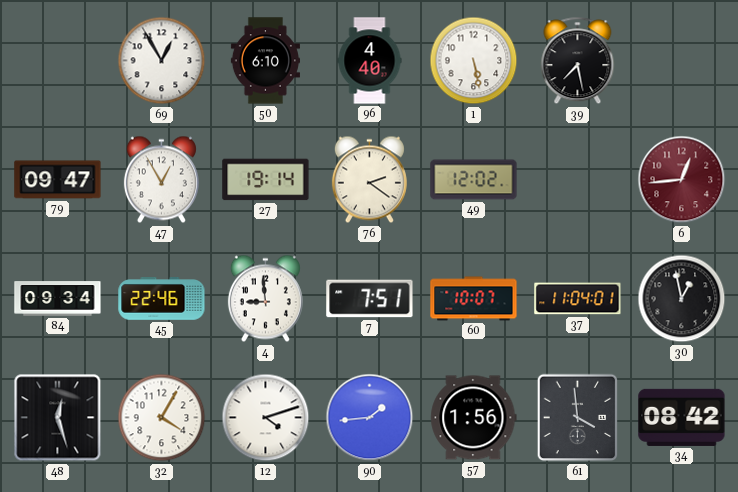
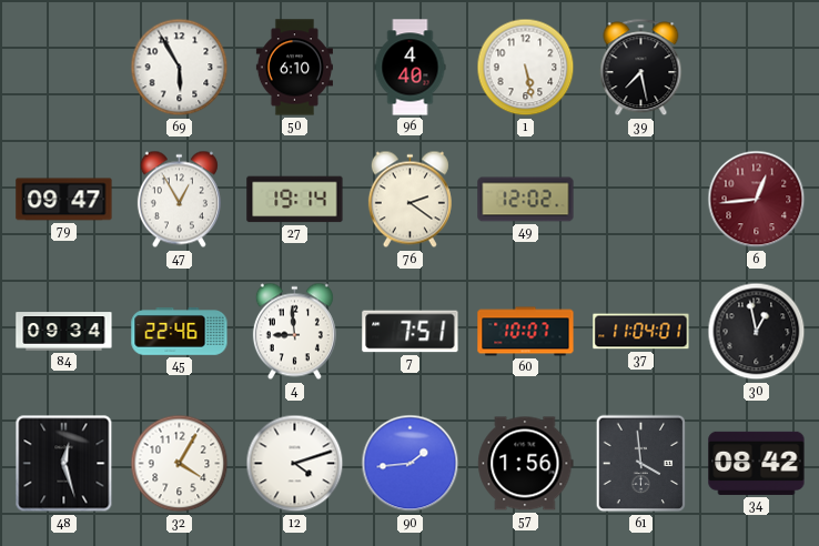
69: 12:55 -> 5:55 (180, 68)
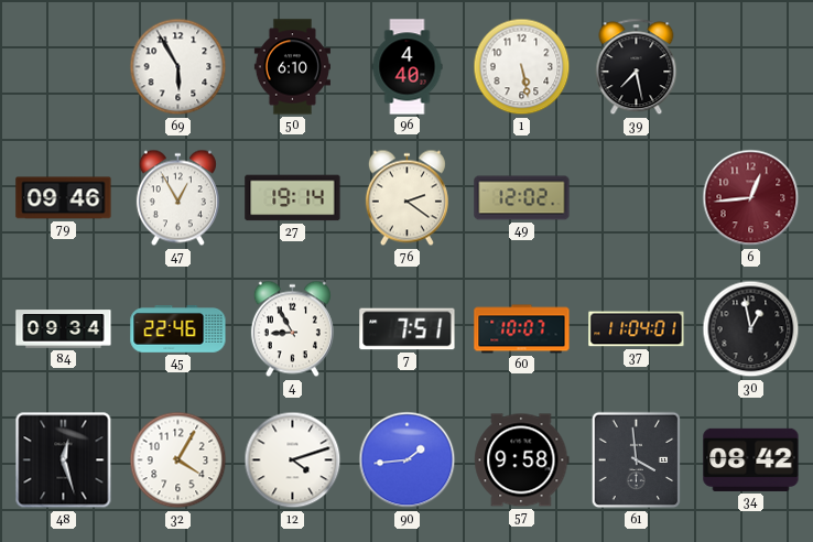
79: 09:47 -> 09:46 (64, 198)
4: 8:59 -> 8:55 (292, 329)
57: 1:56 -> 9:58 (522, 460)
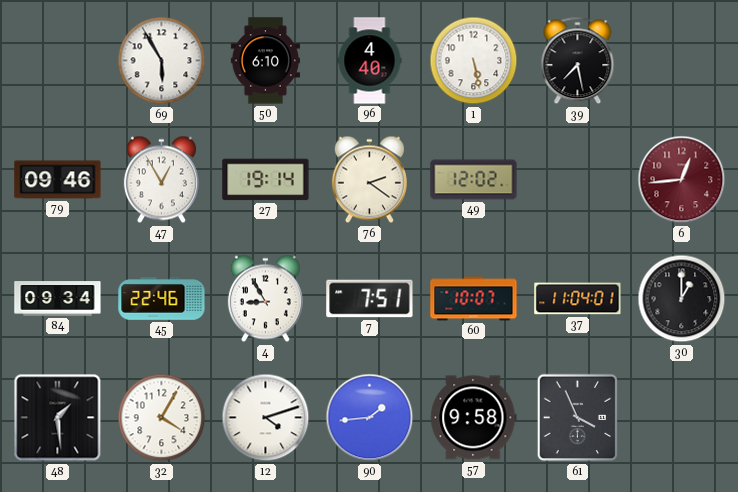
30: 12:58 -> 1:00 (682, 299)
48: 12:27 -> 1:29 (58, 418)
61: 3:59 -> 3:56 (578, 418)
34: 08:42 -> none (751, 459)
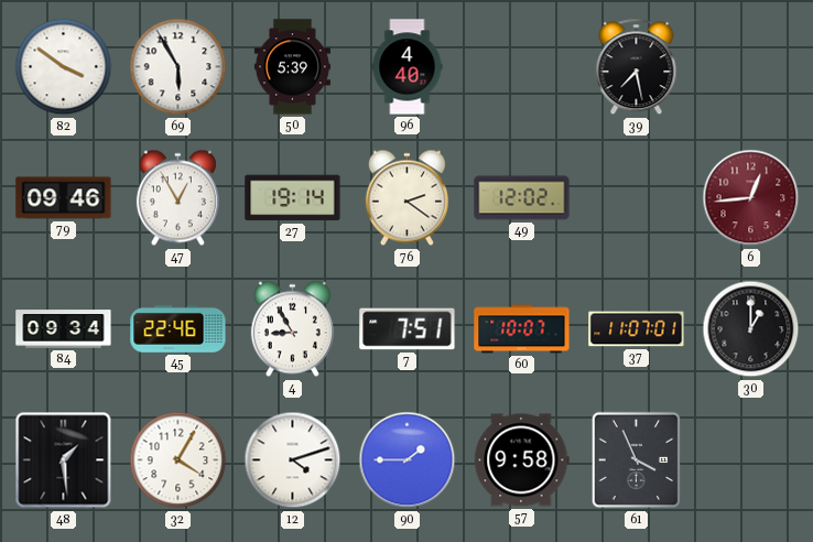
82: none -> 3:51 (64, 67)
50: 6:10 -> 5:39 (292, 67)
1: 5:28 -> none (474, 61)
37: 11:04 -> 11:07 (637, 329)
90: 1:44 -> 1:45 (408, 460)
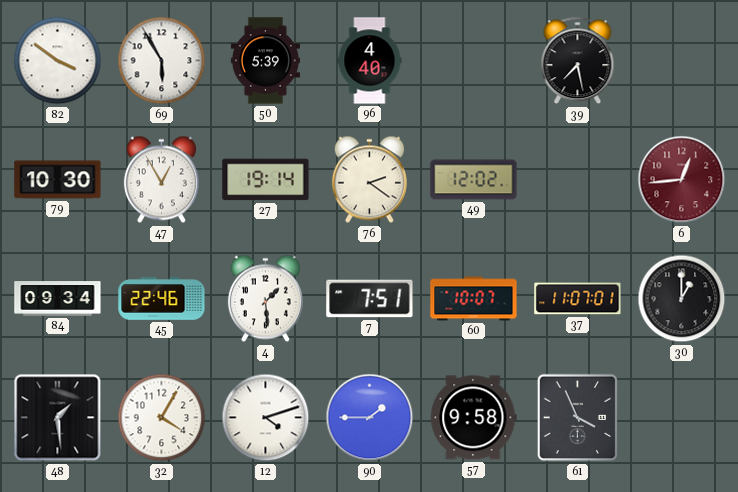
79: 09:46 -> 10:30 (58, 180)
4: 8:55 -> 1:29 (265, 299)
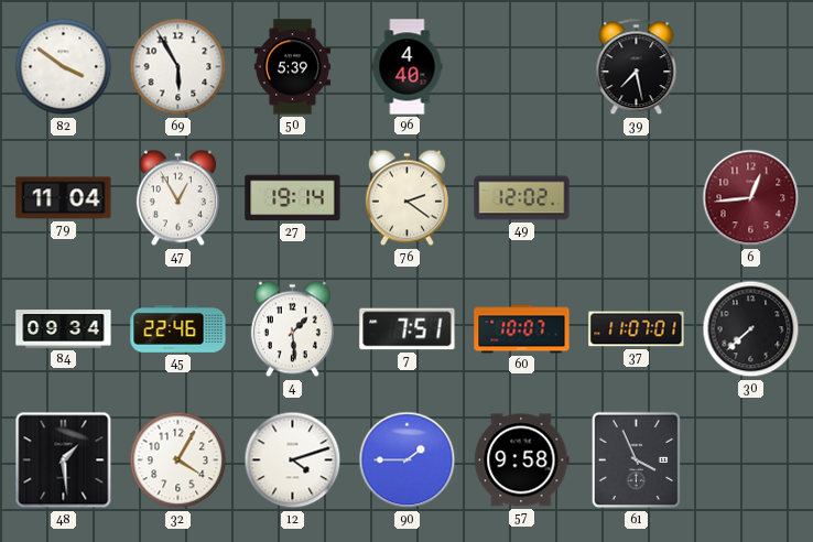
79: 10:30 -> 11:04 (64, 198)
30: 1:00 -> 7:38 (751, 329)
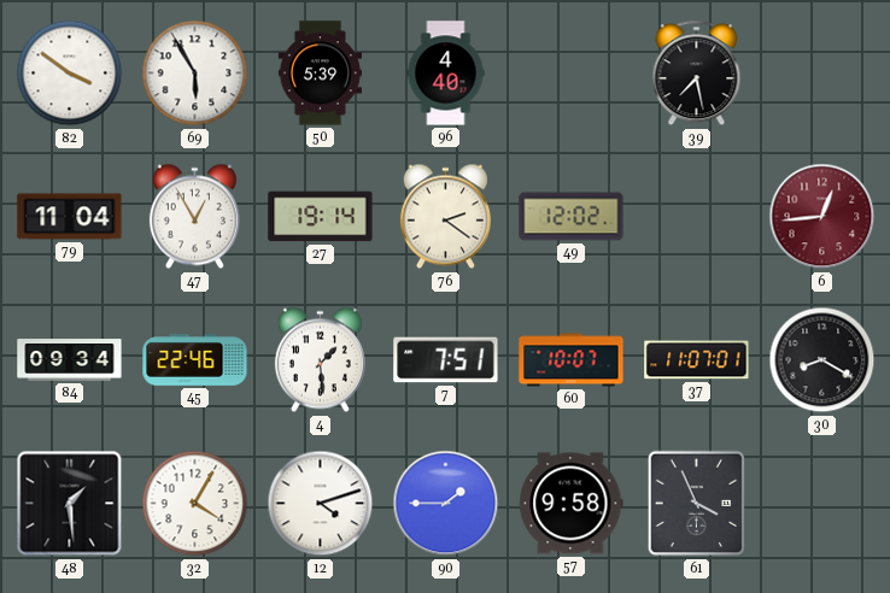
30: 7:38 -> 8:20 (822, 360)
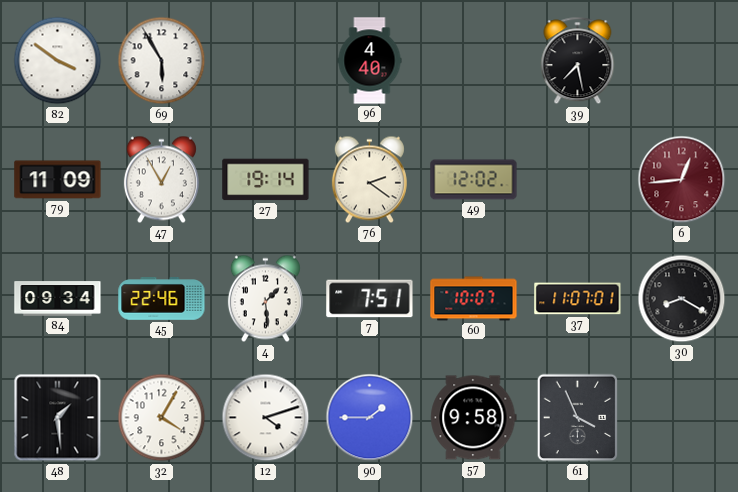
50: 5:39 -> none (320, 74)
79: 11:04 -> 11:09 (58, 180)
